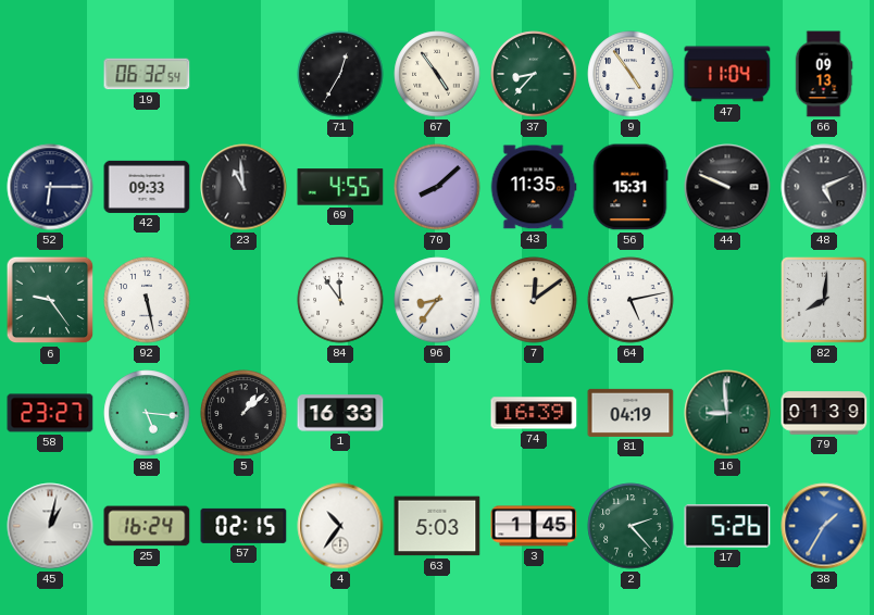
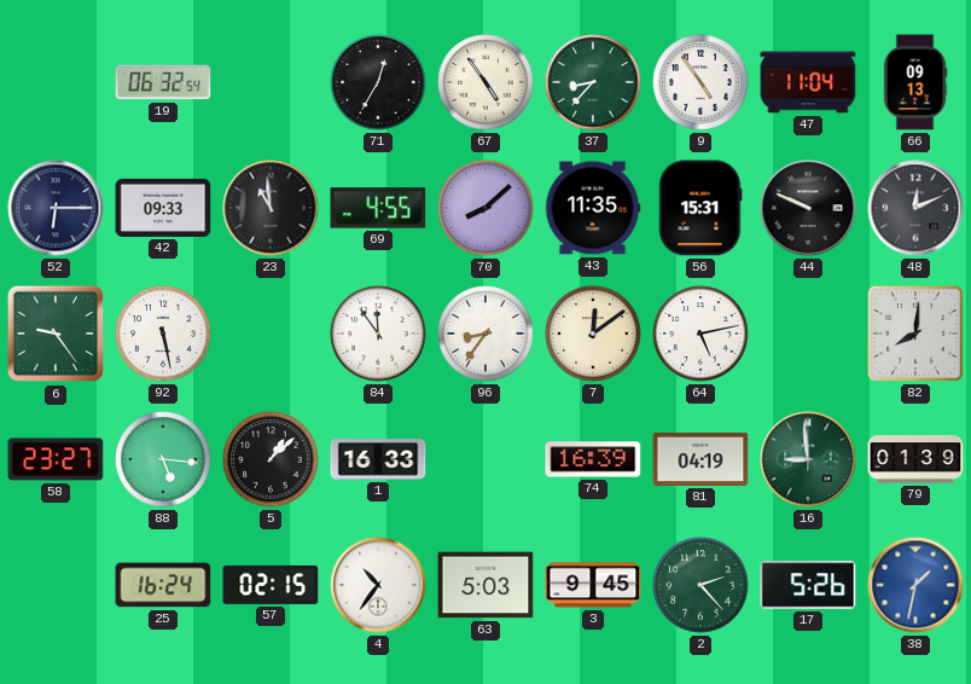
48: 5:11 -> 12:11 (915, 208)
45: 1:02 -> none (50, 526)
3: 1:45 -> 9:45 (593, 585)
38: 1:35 -> 1:32 (915, 585)
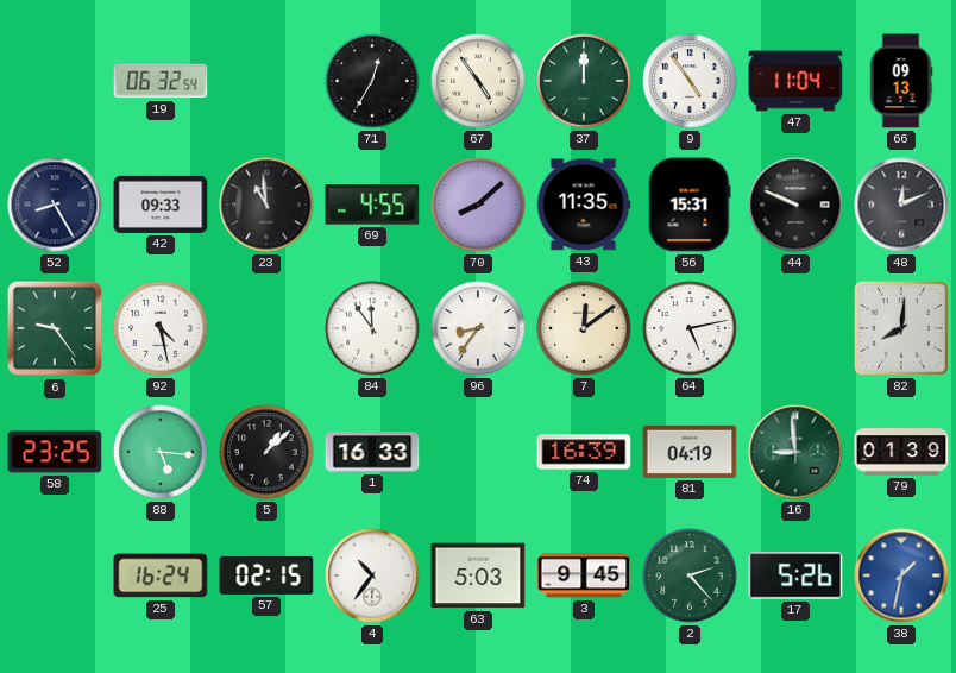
37: 8:37 -> 12:00 (584, 81)
52: 6:15 -> 8:25 (55, 205)
92: 5:28 -> 4:28 (161, 328)
58: 23:27 -> 23:25 (55, 452)
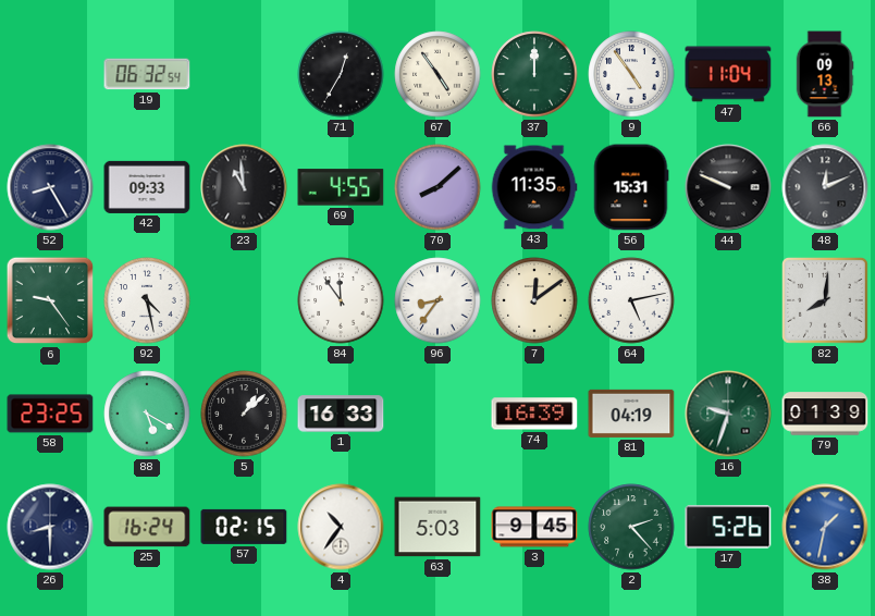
88: 5:16 -> 5:20 (147, 414)
16: 8:59 -> 9:33 (728, 414)
26: none -> 8:30 (50, 527)
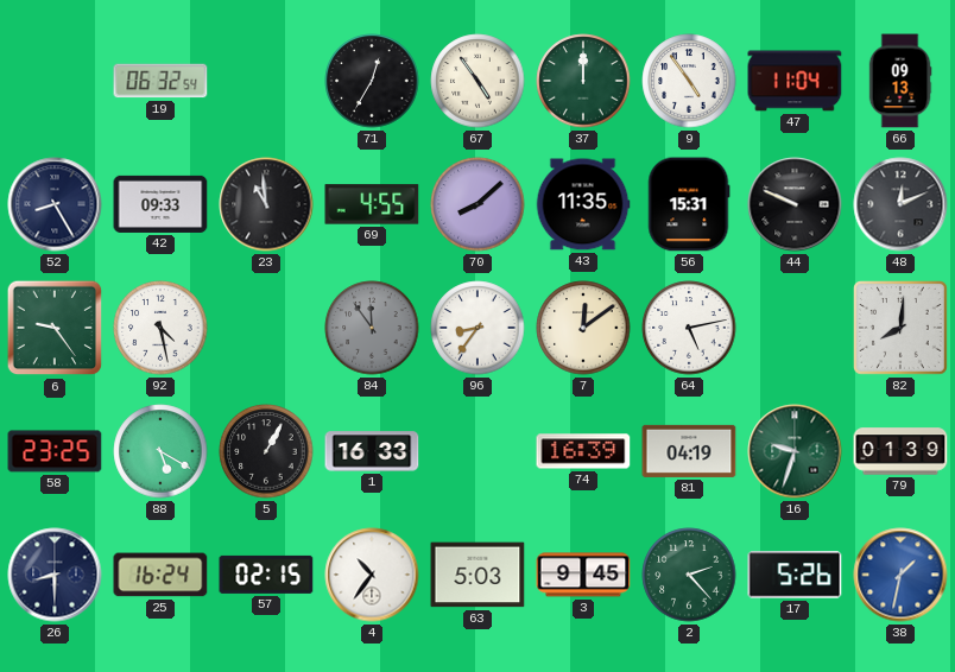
84 dial: white -> grey (372, 328)
5: 1:08 -> 1:05 (266, 451)
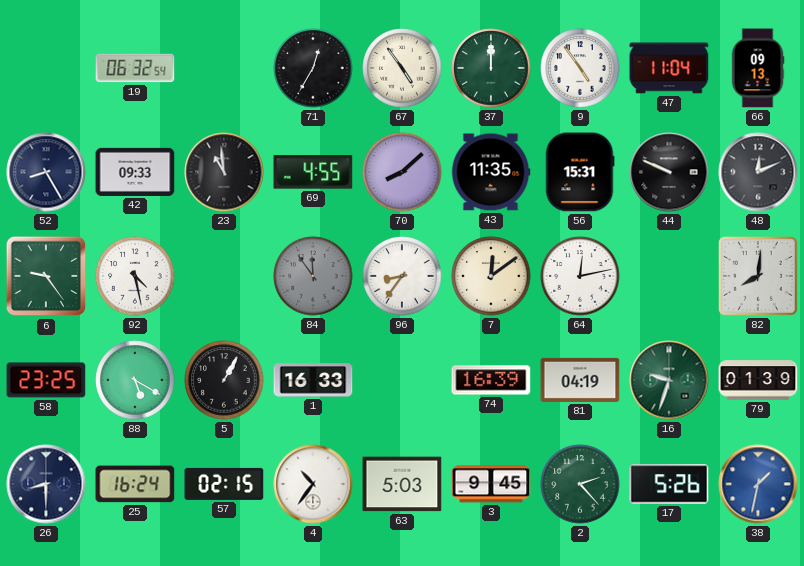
64: 5:13 -> 12:13 (580, 276)
